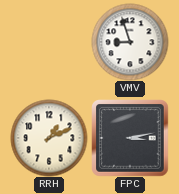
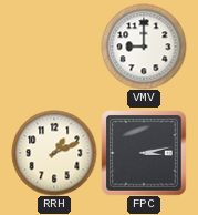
VMV: 8:57 -> 9:00 (144, 47)
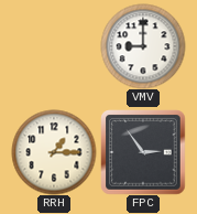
RRH: 1:11 -> 1:15 (54, 152)
FPC: 3:13 -> 2:54 (143, 152)
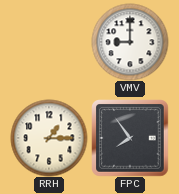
FPC: 2:54 -> 7:54 (130, 138)
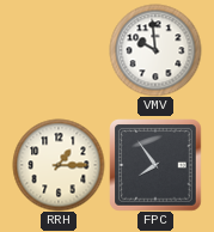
VMV: 9:00 -> 9:59 (155, 50)
